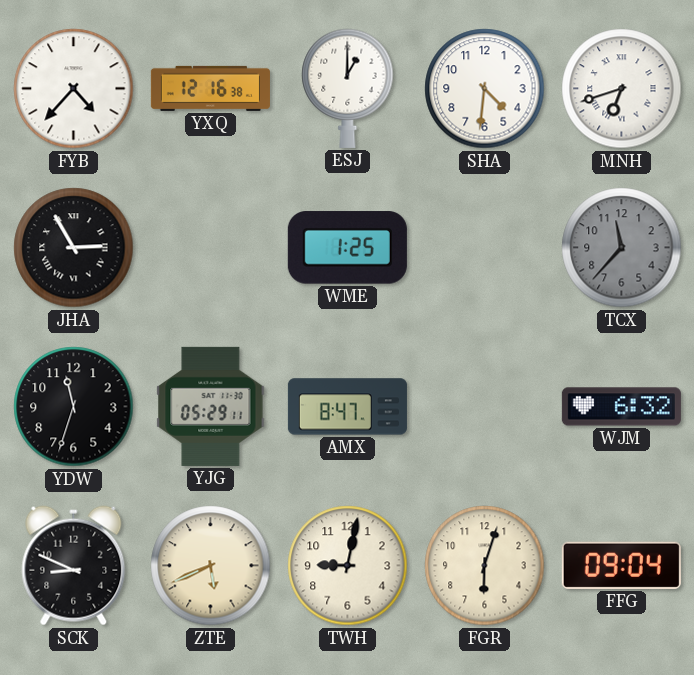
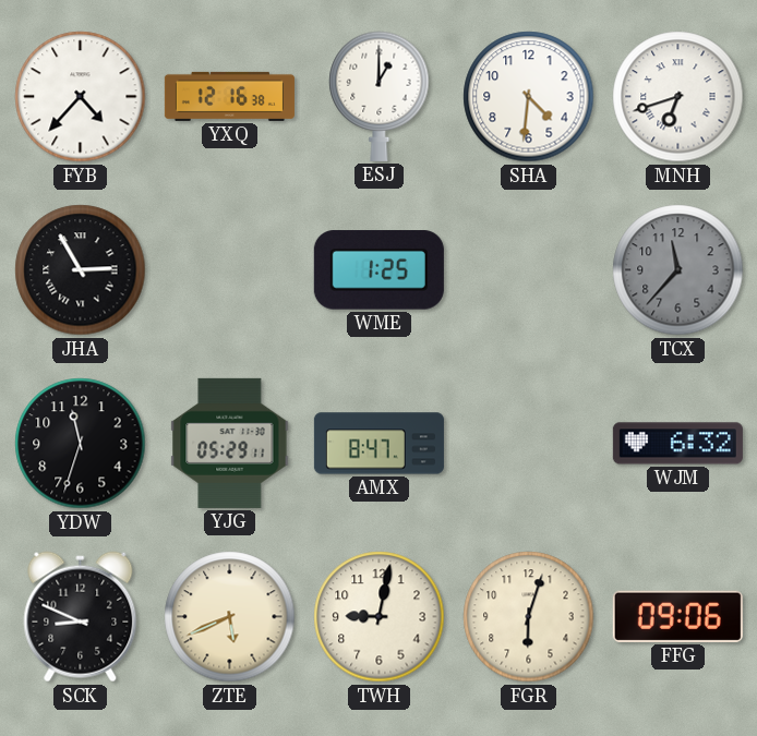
FFG: 09:04 -> 09:06 (677, 616)
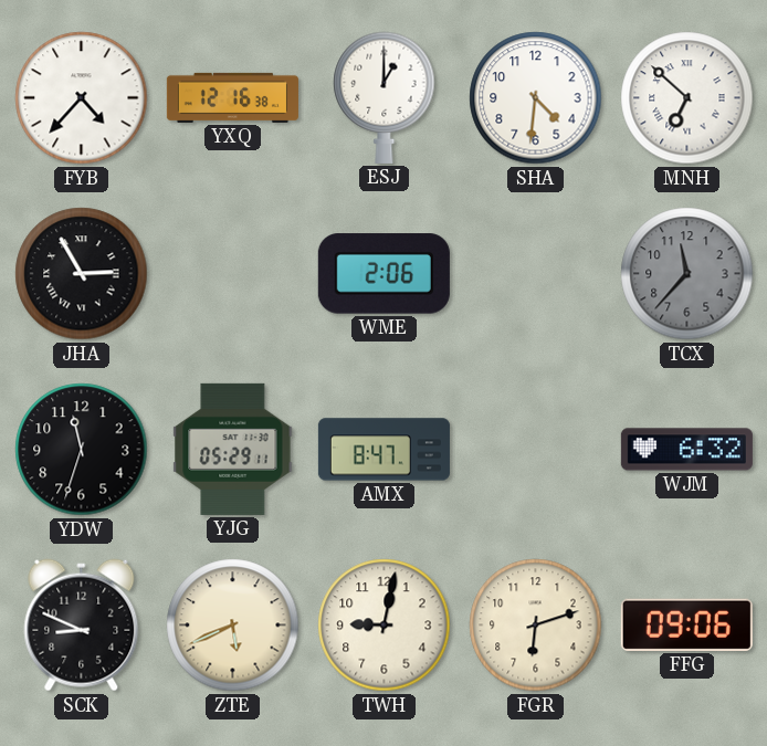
MNH: 6:42 -> 6:52 (687, 98)
WME: 1:25 -> 2:06 (383, 274)
FGR: 6:03 -> 6:12 (536, 626)
